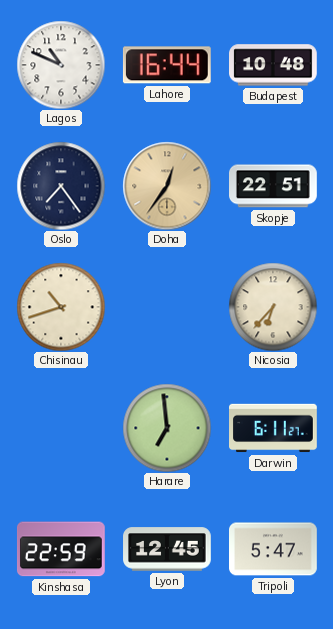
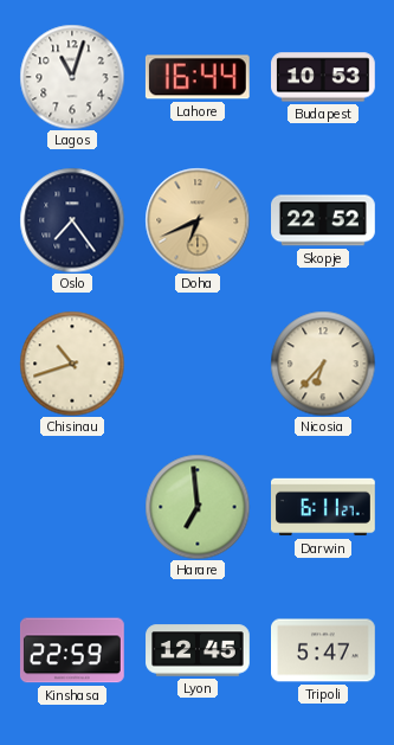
Lagos: 10:49 -> 11:03 (72, 77)
Budapest: 10:48 -> 10:53 (324, 77)
Doha: 12:36 -> 6:41 (198, 220)
Skopje: 22:51 -> 22:52 (324, 220)
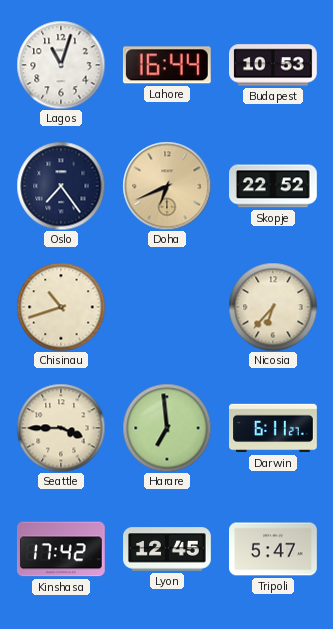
Seattle: none -> 3:45 (61, 428)
Kinshasa: 22:59 -> 17:42 (61, 549)
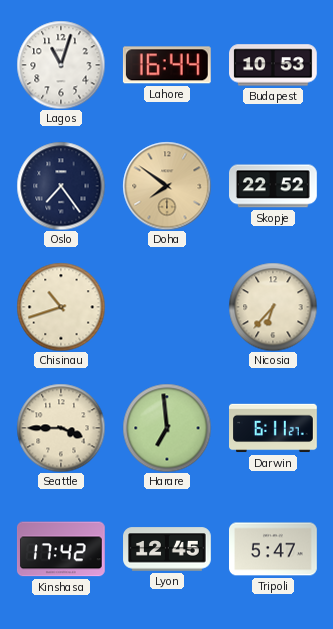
Doha: 6:41 -> 7:51 (167, 186)
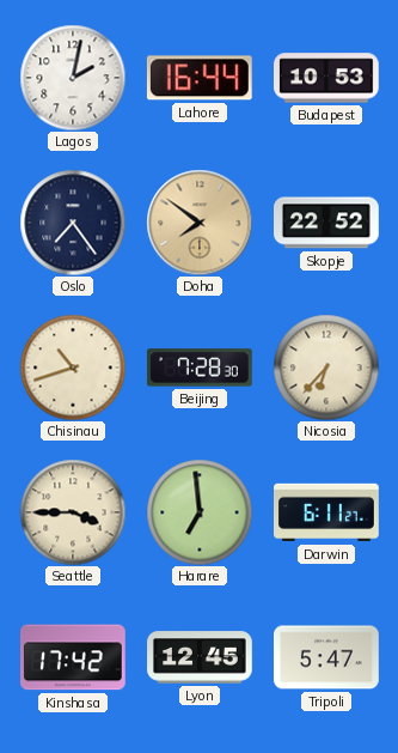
Lagos: 11:03 -> 2:02 (73, 78)
Beijing: none -> 7:28 (200, 368)
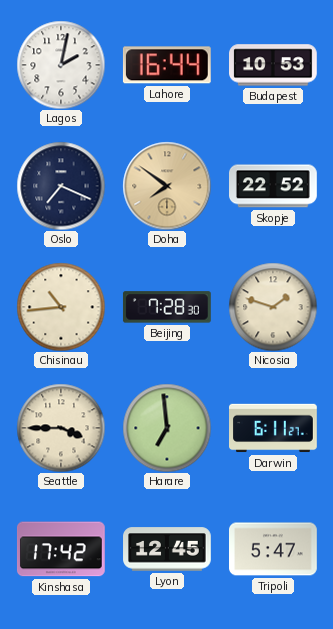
Oslo: 7:24 -> 7:19 (61, 186)
Chisinau: 10:42 -> 10:44 (61, 307)
Nicosia: 6:37 -> 1:48 (273, 307)
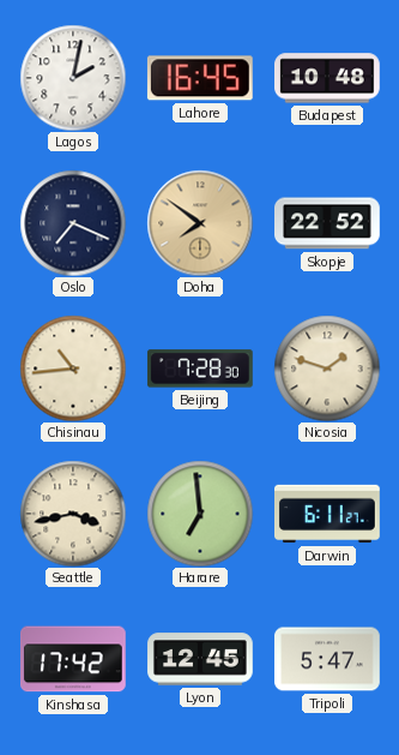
Lahore: 16:44 -> 16:45 (200, 78)
Budapest: 10:53 -> 10:48 (328, 78)
Seattle: 3:45 -> 3:43 (73, 514)
